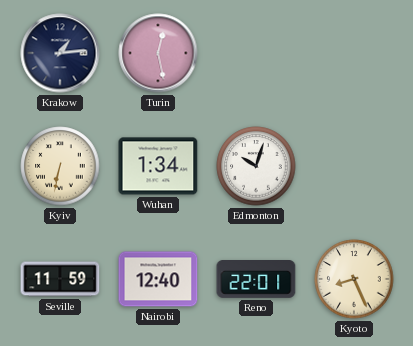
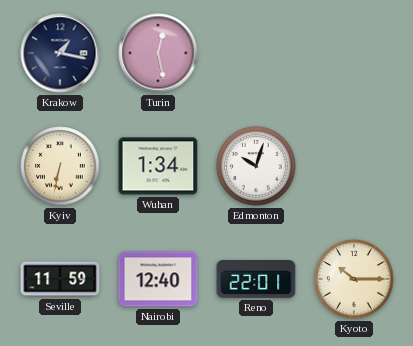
Krakow: 1:14 -> 1:17 (60, 53)
Kyoto: 8:26 -> 10:15 (354, 279)
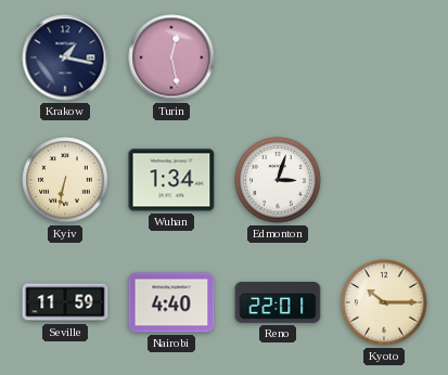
Edmonton: 10:03 -> 3:03 (278, 180)
Nairobi: 12:40 -> 4:40 (171, 302)
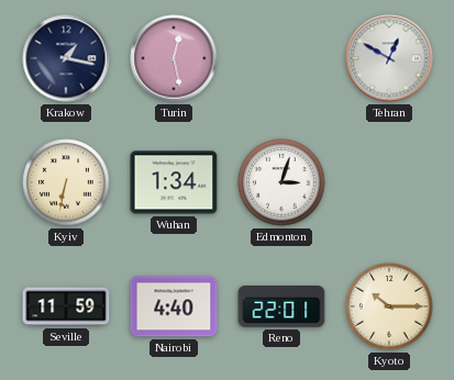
Tehran: none -> 12:50 (389, 58)
